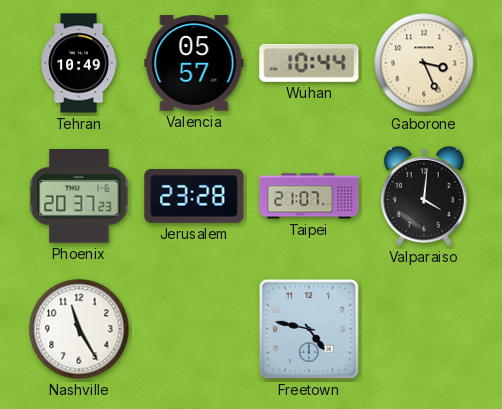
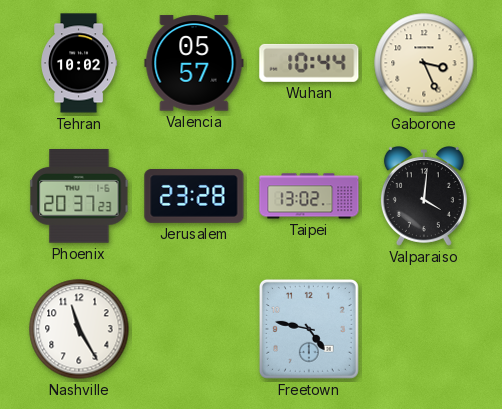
Tehran: 10:49 -> 10:02 (80, 63)
Taipei: 21:07 -> 13:02 (309, 196)
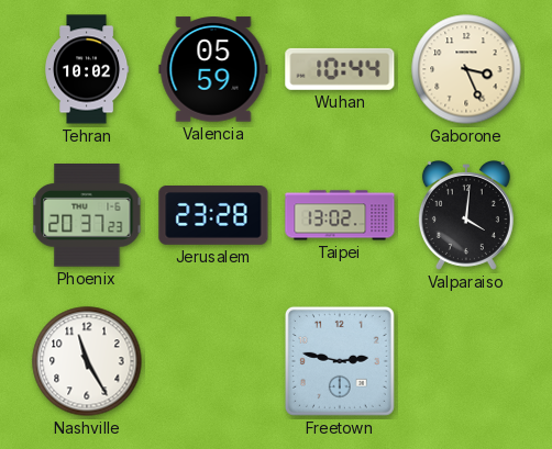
Valencia: 05:57 -> 05:59 (213, 69)
Freetown: 4:47 -> 2:47 (340, 361)
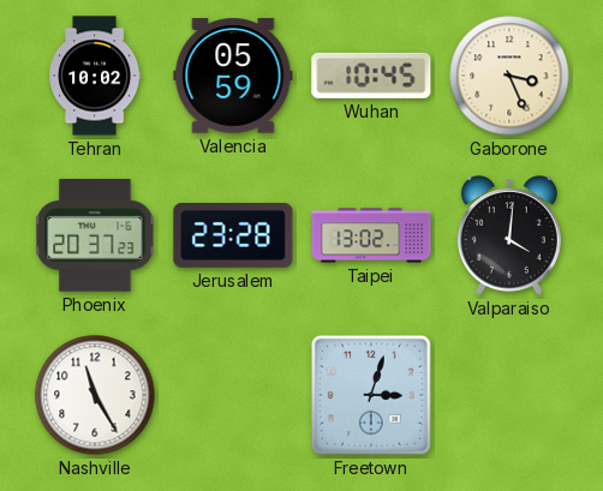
Wuhan: 10:44 -> 10:45 (371, 76)
Freetown: 2:47 -> 3:03 (371, 395)
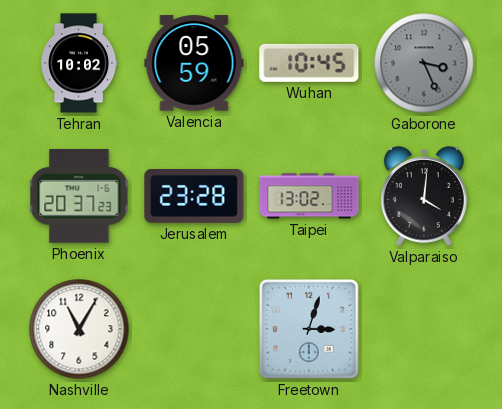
Gaborone dial: cream -> grey (424, 63)
Nashville: 11:25 -> 11:05 (79, 329)
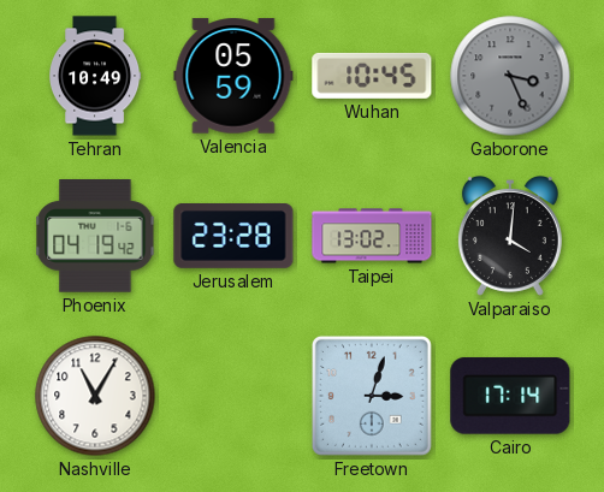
Tehran: 10:02 -> 10:49 (96, 76)
Phoenix: 20:37 -> 04:19 (95, 236)
Cairo: none -> 17:14 (510, 396)
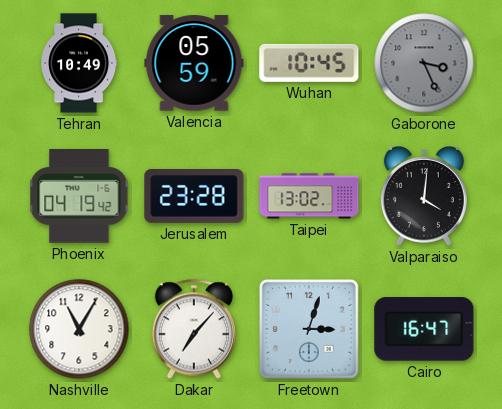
Dakar: none -> 7:07 (194, 329)
Cairo: 17:14 -> 16:47 (424, 329)
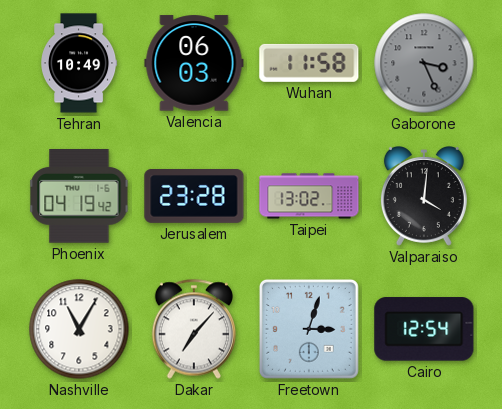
Valencia: 05:59 -> 06:03 (194, 63)
Wuhan: 10:45 -> 11:58 (309, 63)
Cairo: 16:47 -> 12:54 (424, 329)
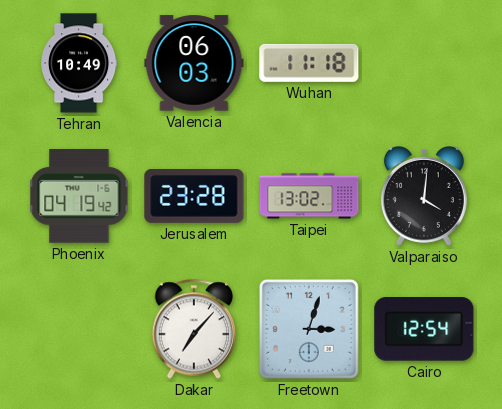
Wuhan: 11:58 -> 11:18 (309, 63)
Gaborone: 3:26 -> none (424, 63)
Nashville: 11:05 -> none (79, 329)
